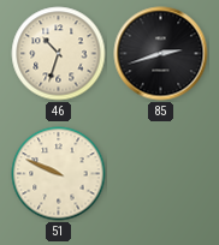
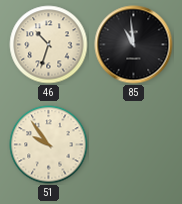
85: 2:42 -> 10:59 (134, 45)
51: 9:49 -> 9:54 (49, 145)
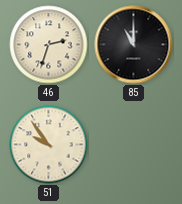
46: 10:33 -> 2:33 (49, 45)
85: 10:59 -> 11:00 (134, 45)
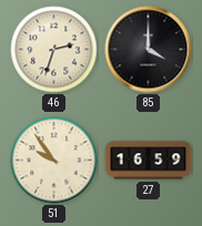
85: 11:00 -> 4:00 (149, 50)
27: none -> 16:59 (149, 161)
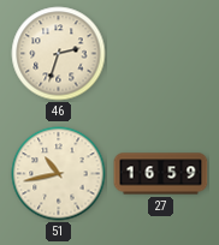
85: 4:00 -> none (149, 50)
51: 9:54 -> 10:43 (59, 174)
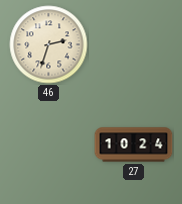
51: 10:43 -> none (59, 174)
27: 16:59 -> 10:24 (134, 145)
